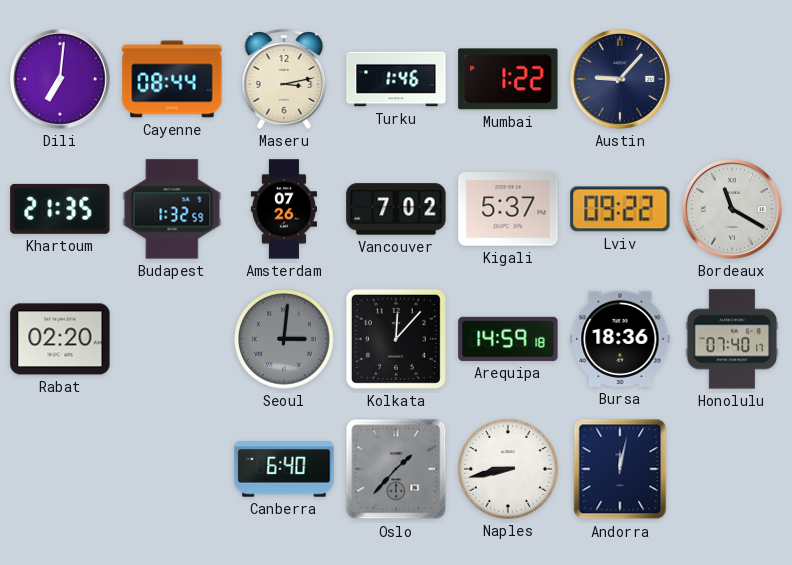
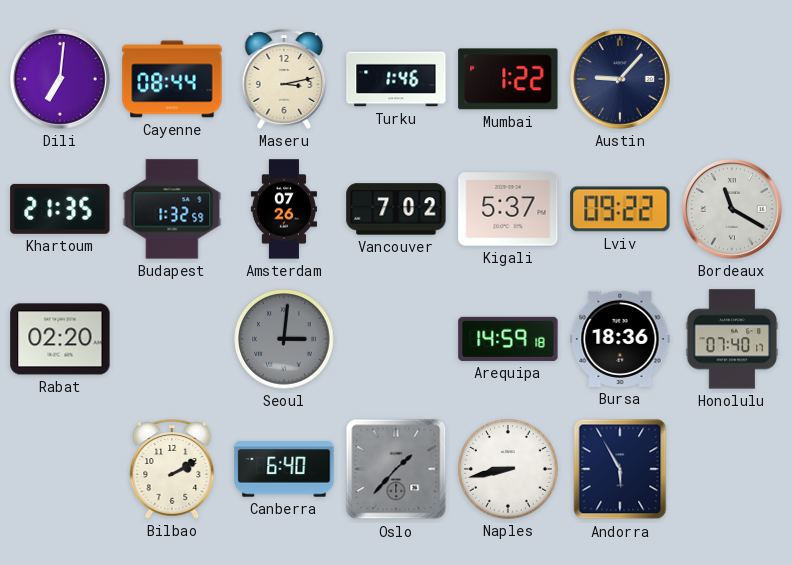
Kolkata: 12:07 -> none (396, 339)
Bilbao: none -> 2:10 (172, 469)
Andorra: 12:02 -> 5:55 (620, 469)
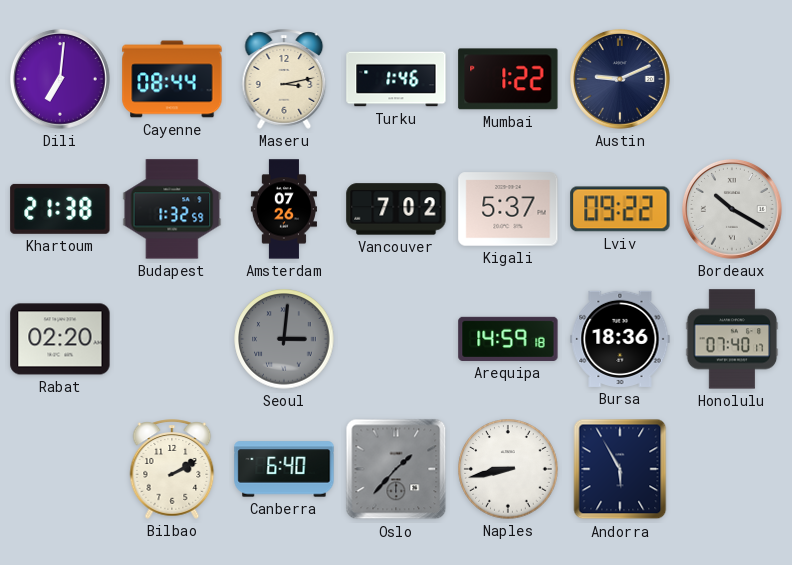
Austin: 9:07 -> 9:11 (620, 79)
Khartoum: 21:35 -> 21:38 (60, 209)
Bordeaux: 11:20 -> 10:20 (732, 209)
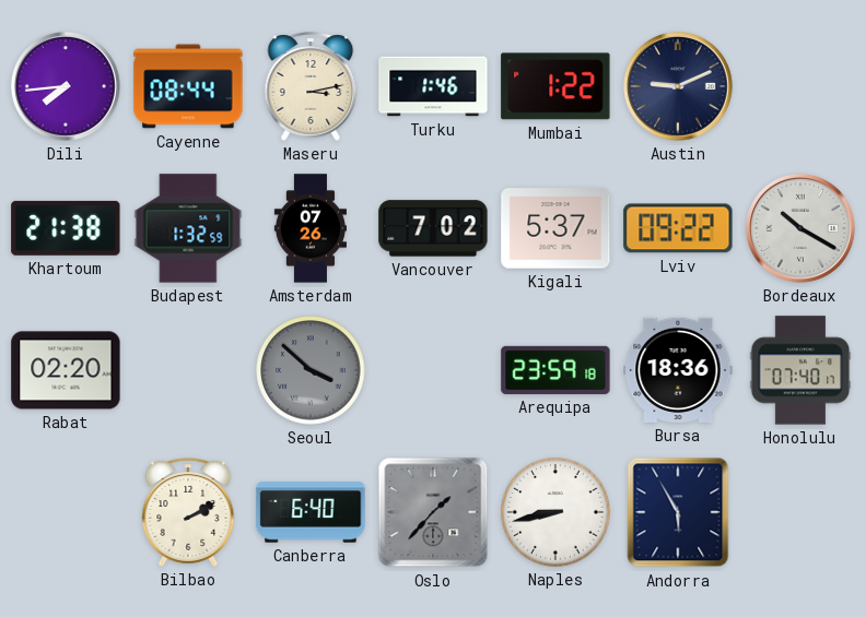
Dili: 7:01 -> 7:44 (66, 86)
Seoul: 3:01 -> 3:52 (311, 370)
Arequipa: 14:59 -> 23:59 (555, 370)
